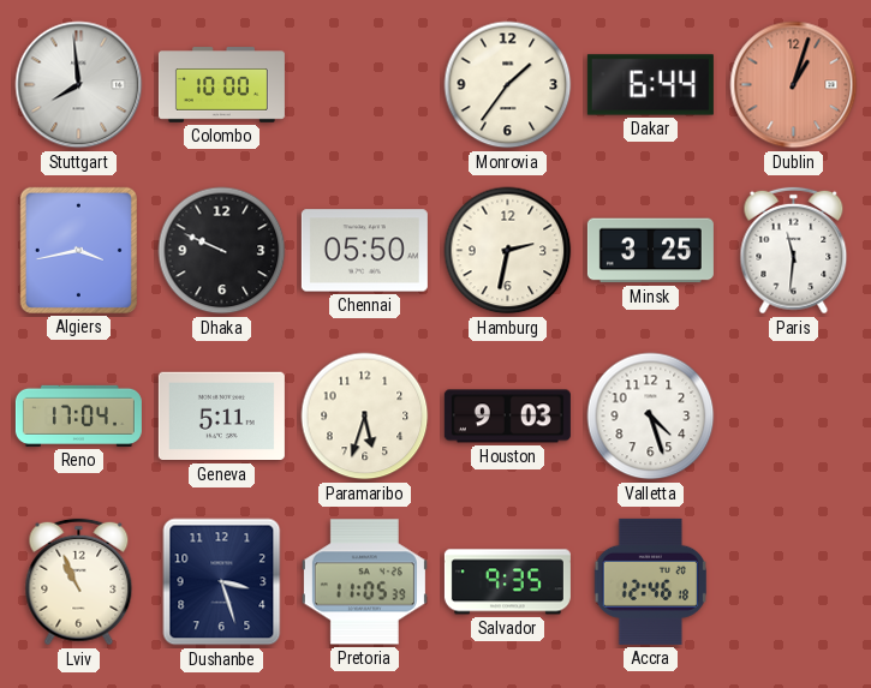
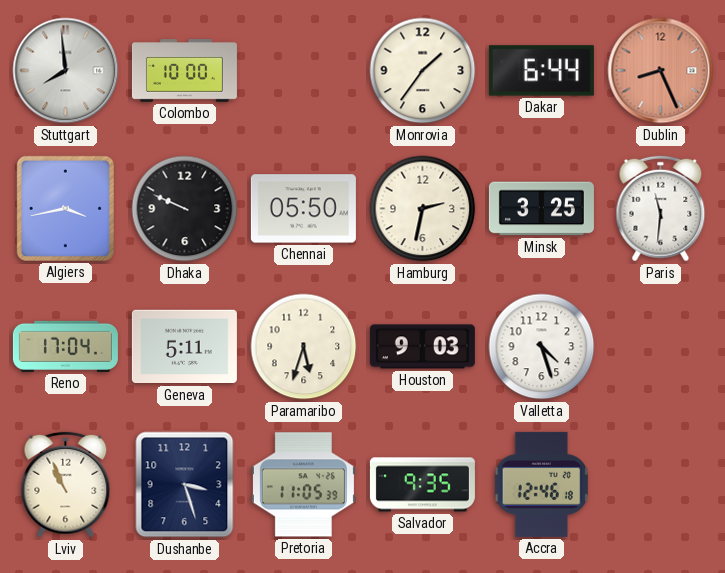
Dublin: 1:03 -> 8:26 (661, 71)
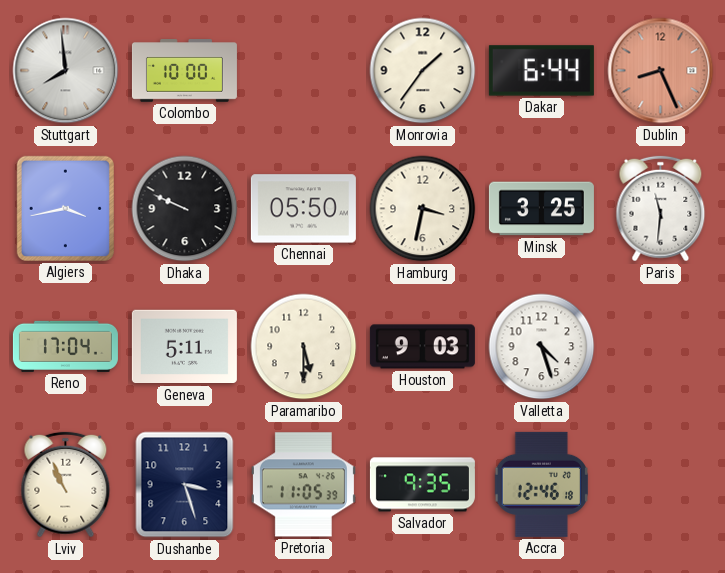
Hamburg: 2:32 -> 3:32 (423, 209)
Paramaribo: 5:33 -> 5:30 (304, 347)
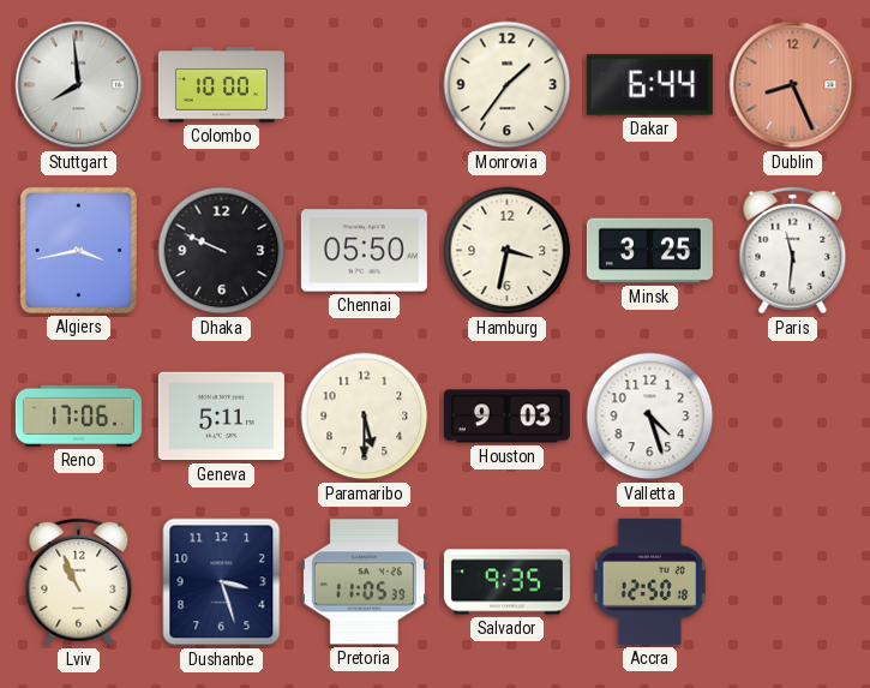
Reno: 17:04 -> 17:06 (78, 415)
Accra: 12:46 -> 12:50 (649, 581)
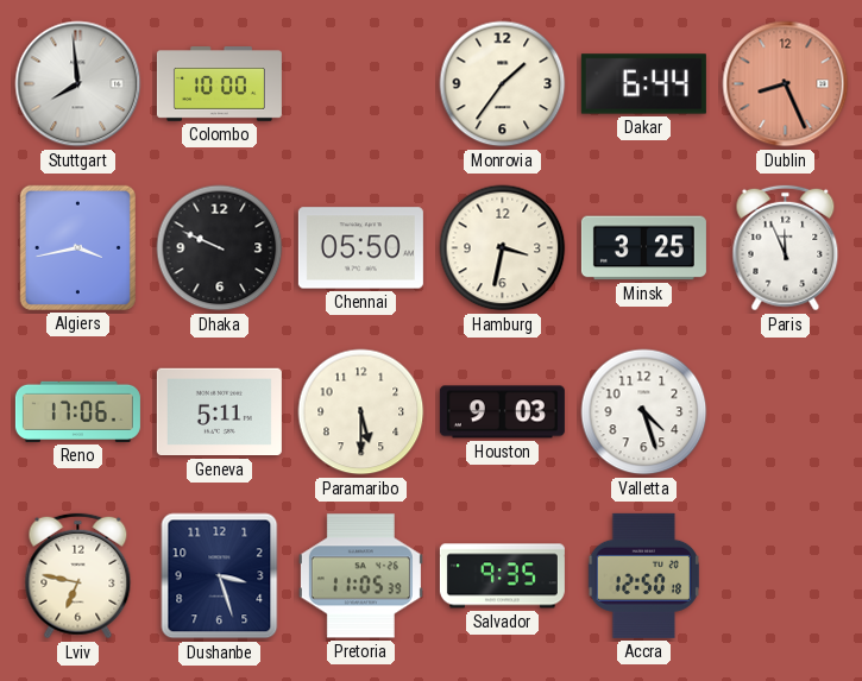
Paris: 11:31 -> 11:56 (786, 248)
Lviv: 10:56 -> 6:47 (78, 576)
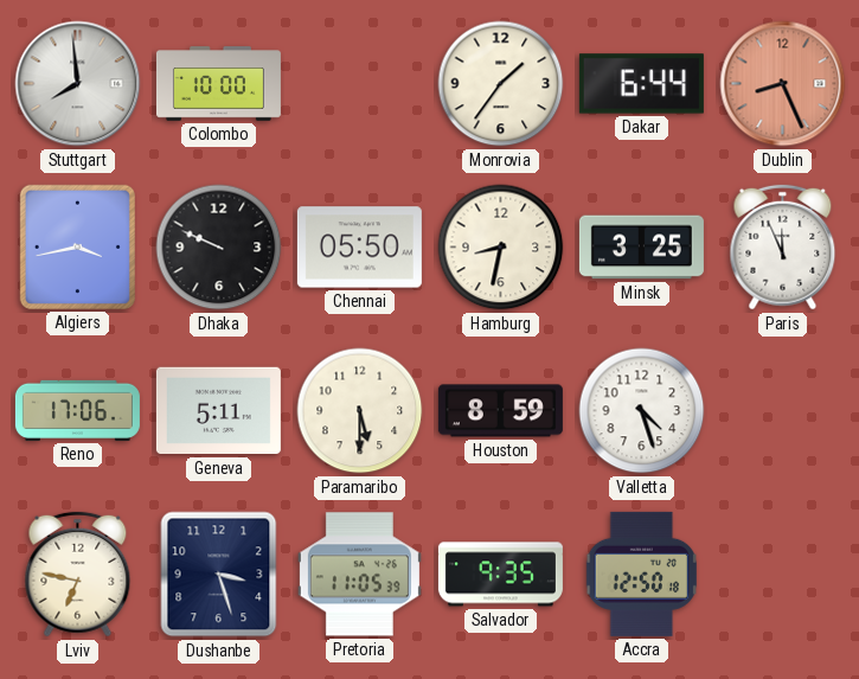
Hamburg: 3:32 -> 8:32 (501, 248)
Houston: 9:03 -> 8:59 (500, 411)
